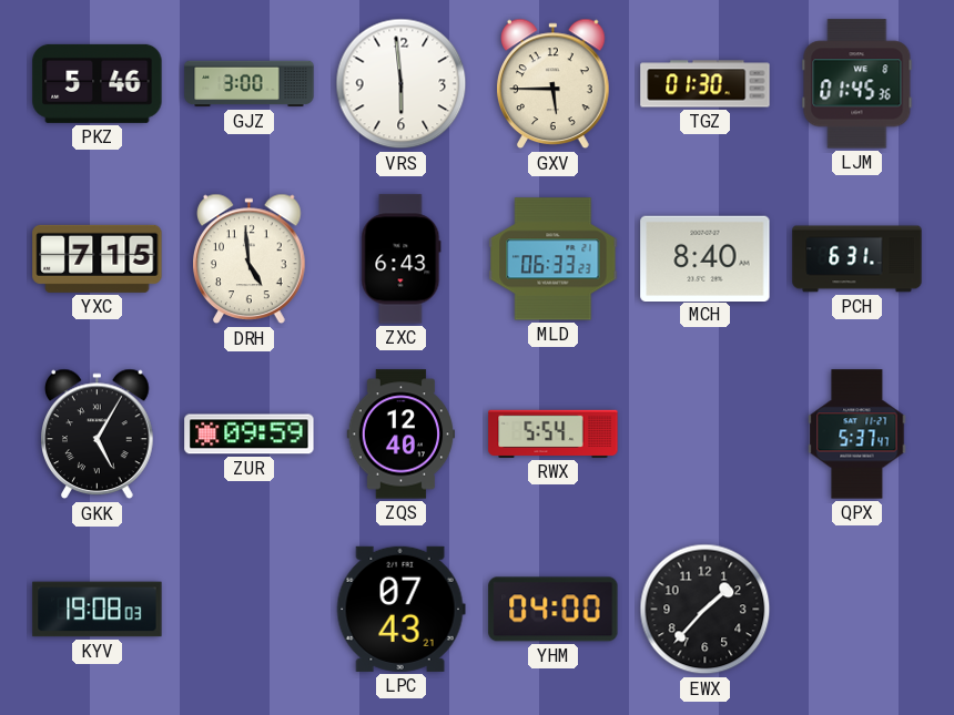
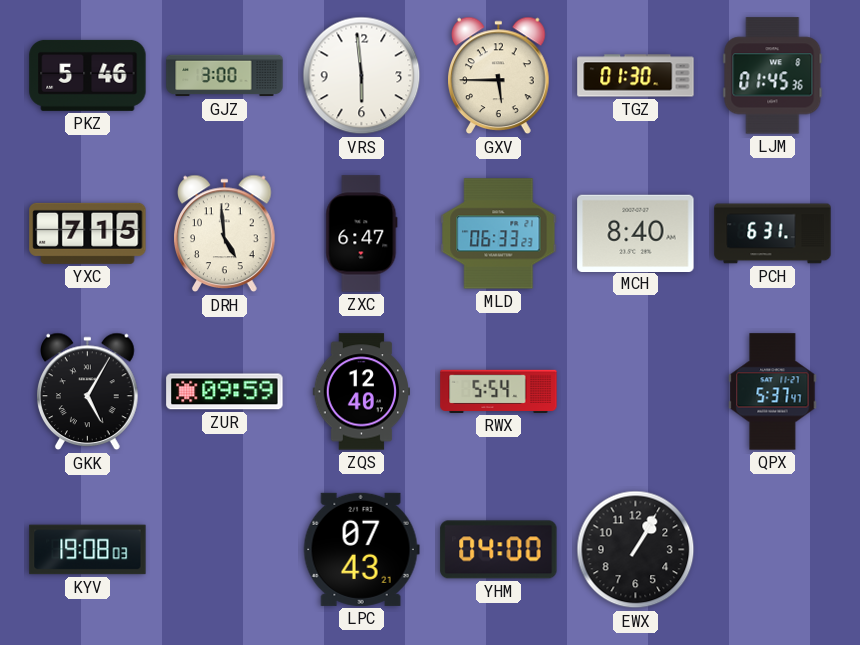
ZXC: 6:43 -> 6:47 (362, 234)
EWX: 1:37 -> 1:05 (636, 550)
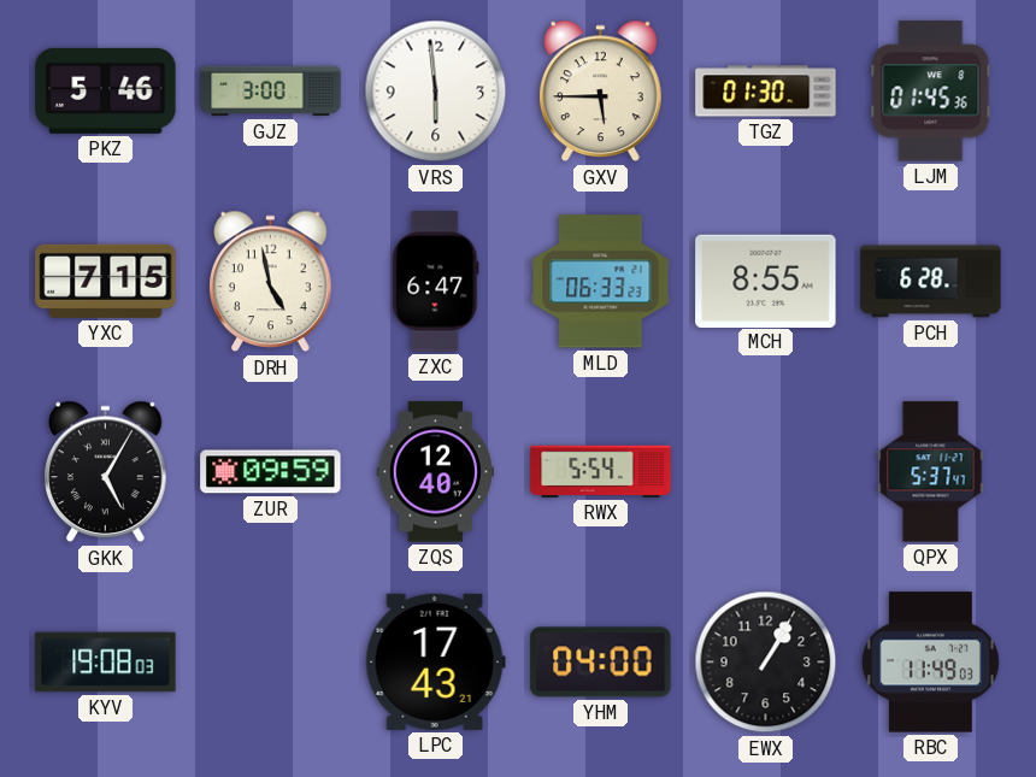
DRH: 4:59 -> 4:58 (271, 282)
MCH: 8:40 -> 8:55 (766, 281)
PCH: 6:31 -> 6:28 (931, 282)
LPC: 07:43 -> 17:43 (435, 661)
RBC: none -> 11:49 (930, 663)
